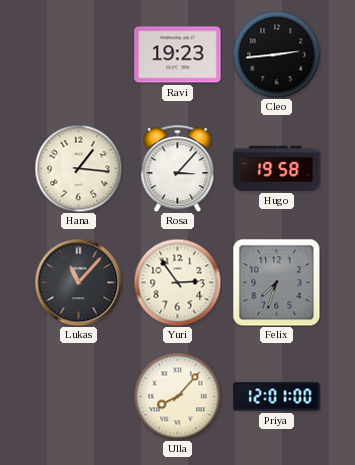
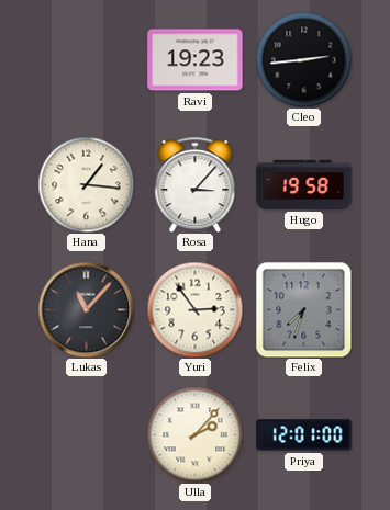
Ulla: 8:07 -> 2:07 (194, 434)
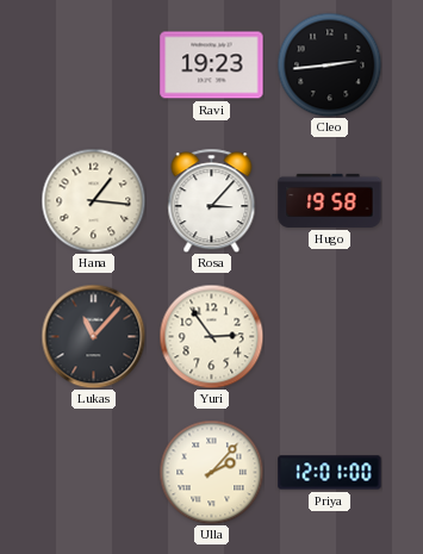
Felix: 7:33 -> none (303, 309)
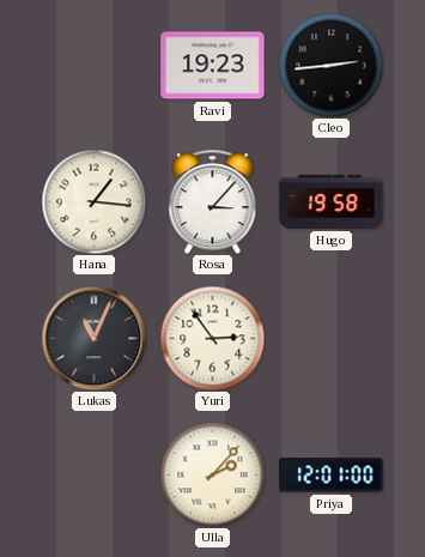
Lukas: 11:07 -> 11:04 (93, 338)
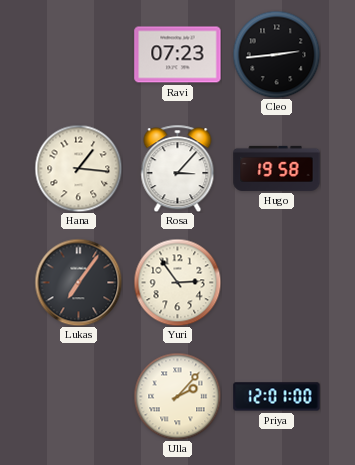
Ravi: 19:23 -> 07:23 (178, 55)
Lukas: 11:04 -> 7:06 (78, 282)
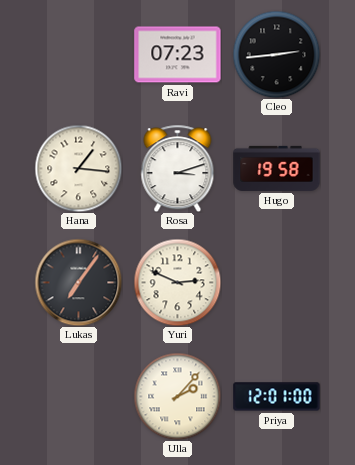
Rosa: 3:07 -> 3:12 (178, 168)
Yuri: 2:54 -> 2:49 (177, 282)
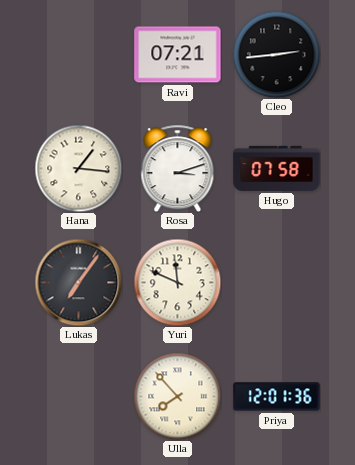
Ravi: 07:23 -> 07:21 (178, 55)
Hugo: 19:58 -> 07:58 (277, 168)
Yuri: 2:49 -> 11:49 (177, 282)
Ulla: 2:07 -> 7:53 (177, 396)
Priya: 12:01:00 -> 12:01:36 (277, 397)
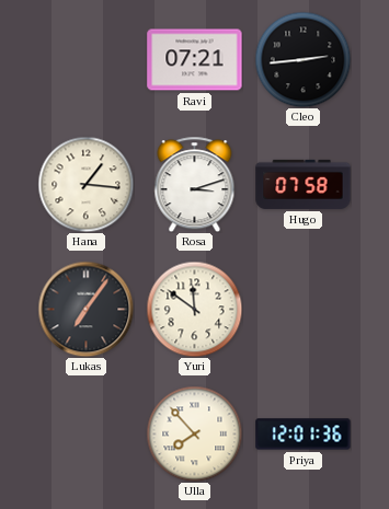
Yuri: 11:49 -> 11:51 (194, 309)
